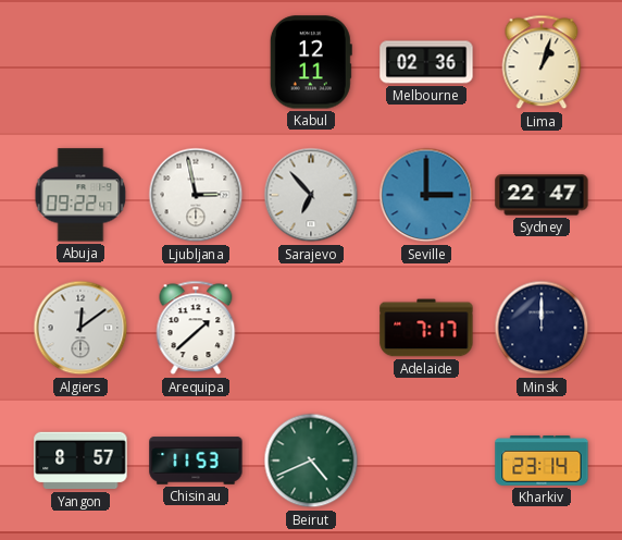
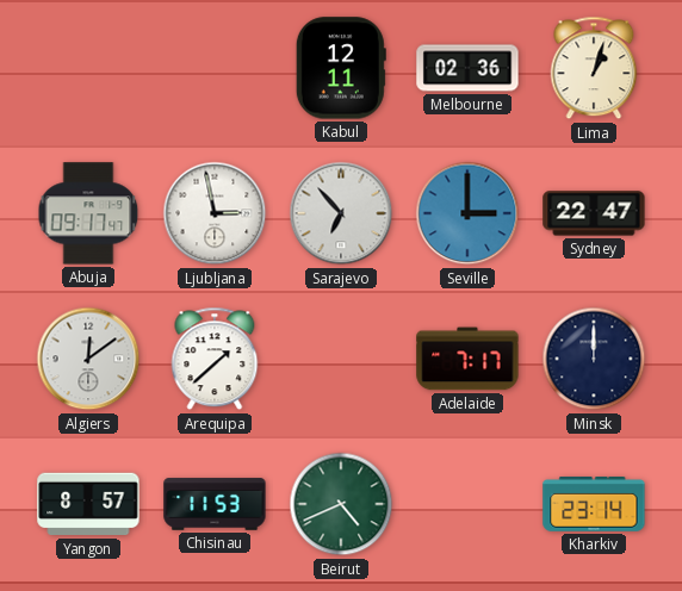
Abuja: 09:22 -> 09:17 (88, 213)
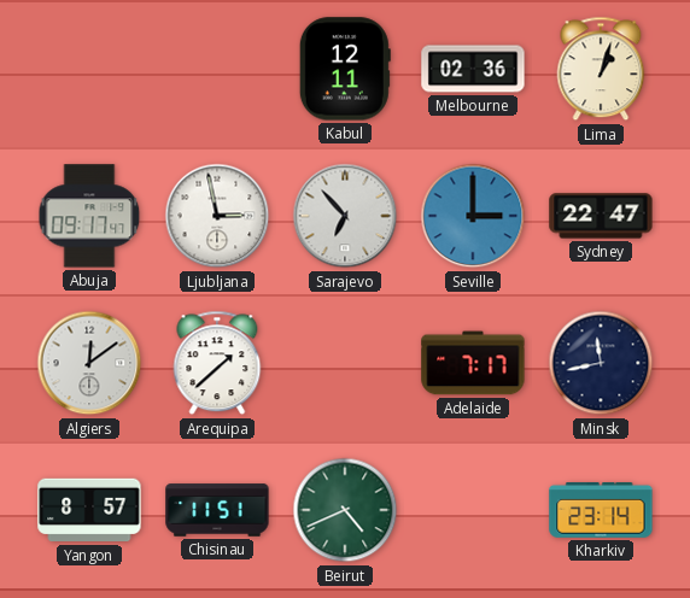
Minsk: 12:00 -> 11:43 (601, 363)
Chisinau: 11:53 -> 11:51 (217, 510)
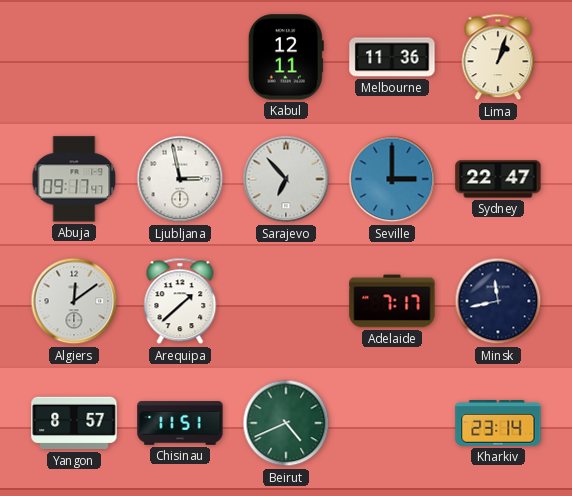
Melbourne: 02:36 -> 11:36 (392, 57)
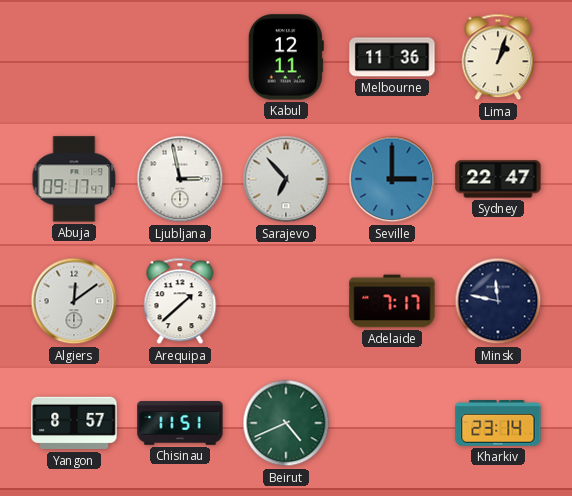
Minsk: 11:43 -> 11:47 (498, 301)
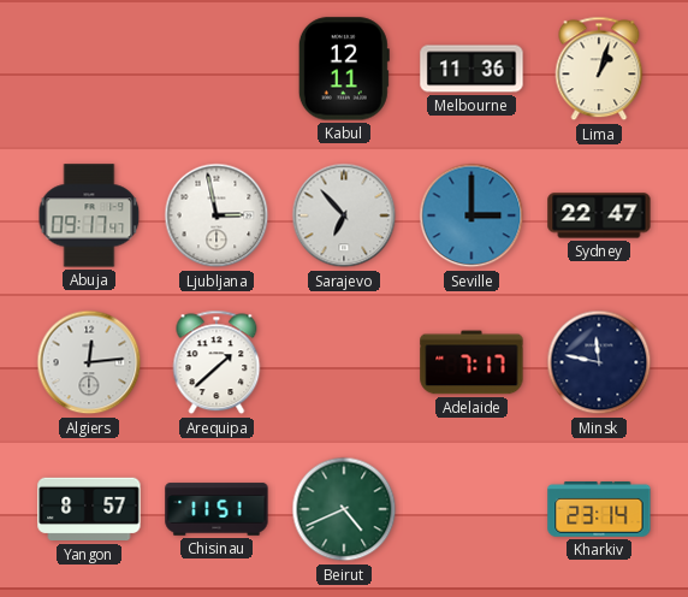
Algiers: 12:09 -> 12:14 (89, 362)
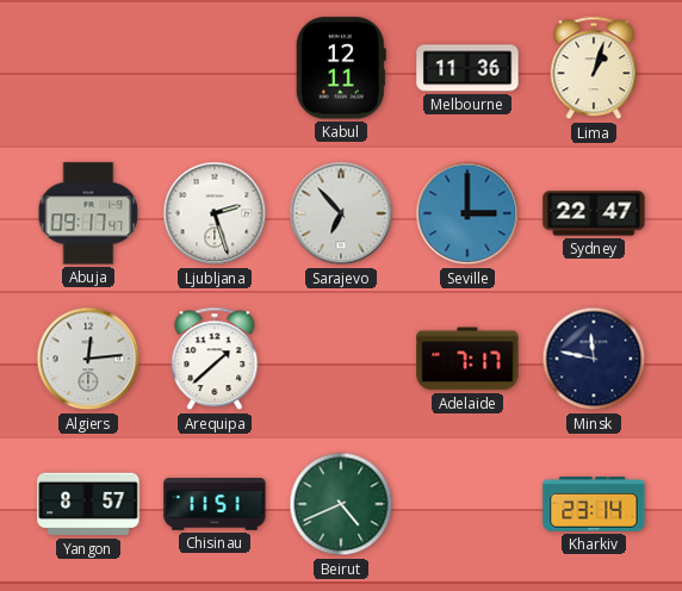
Ljubljana: 2:58 -> 2:27 (215, 213)
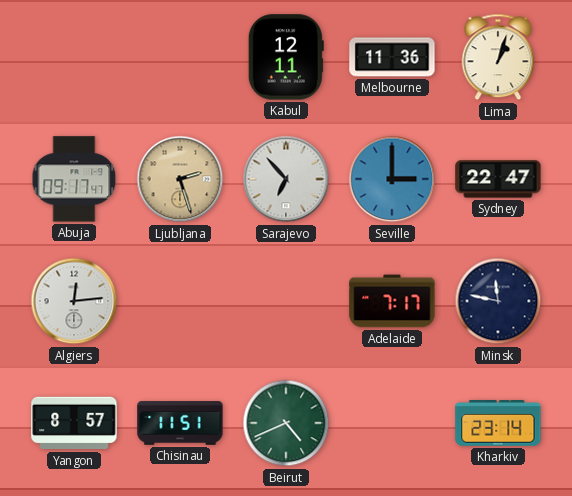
Ljubljana dial: white -> champagne (180, 179)
Arequipa: 1:38 -> none (215, 359)
